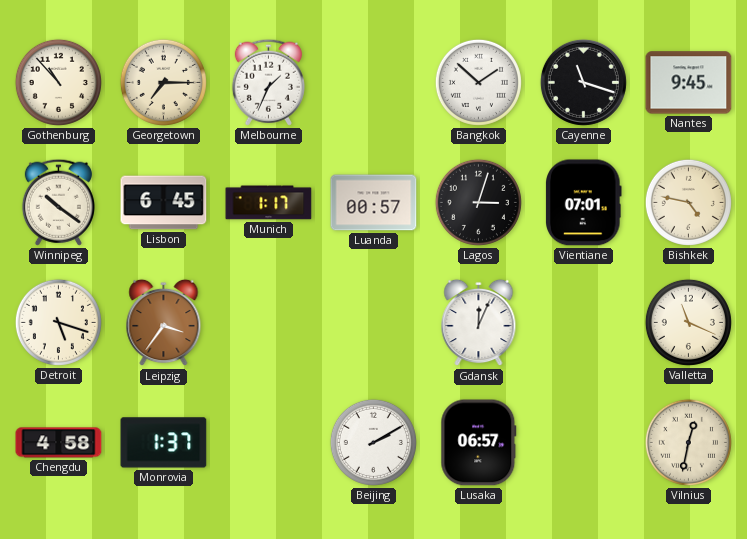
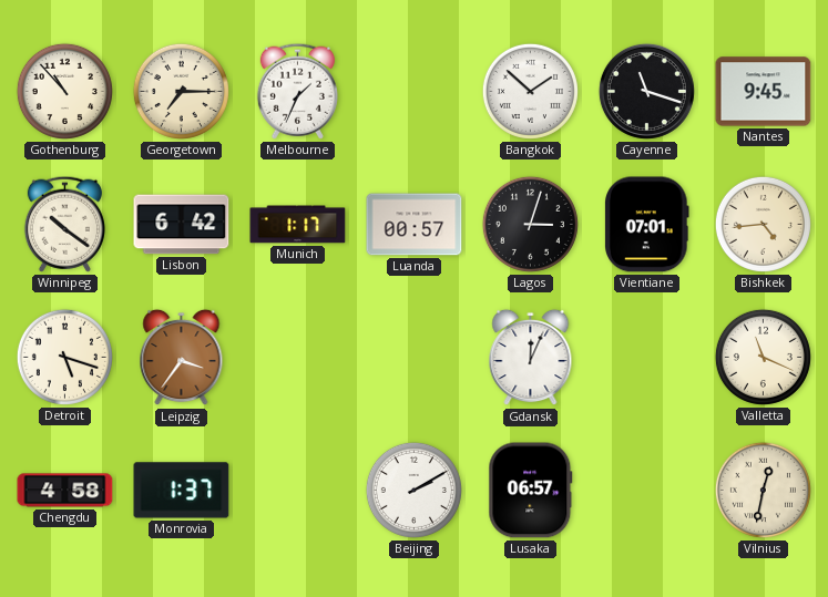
Lisbon: 6:45 -> 6:42 (182, 225)
Bishkek: 4:47 -> 4:44 (763, 224)
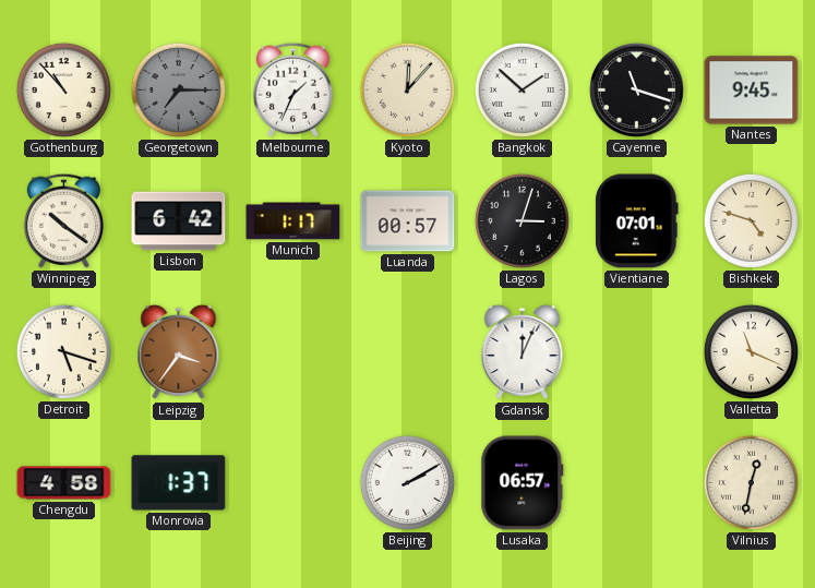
Georgetown dial: cream -> grey (178, 89)
Kyoto: none -> 12:07 (407, 89)
Bishkek: 4:44 -> 4:48 (751, 220)
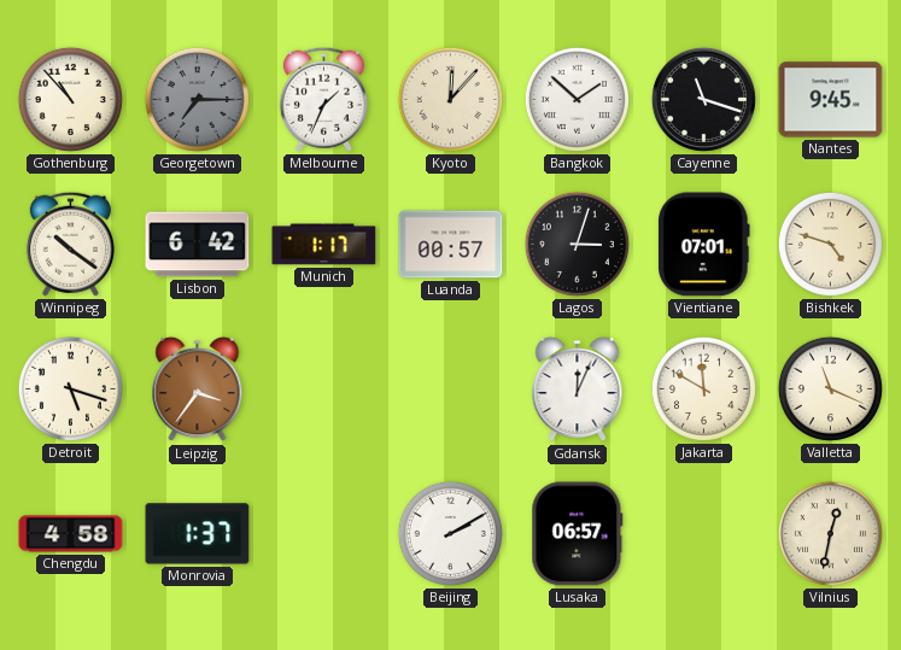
Jakarta: none -> 11:50 (703, 388)
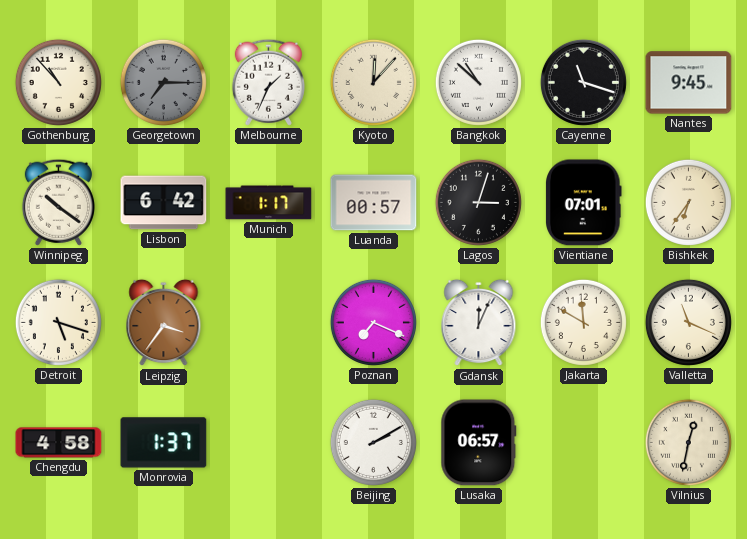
Bangkok: 1:52 -> 10:52 (478, 82)
Bishkek: 4:48 -> 6:36 (688, 202)
Poznan: none -> 7:19 (373, 322)
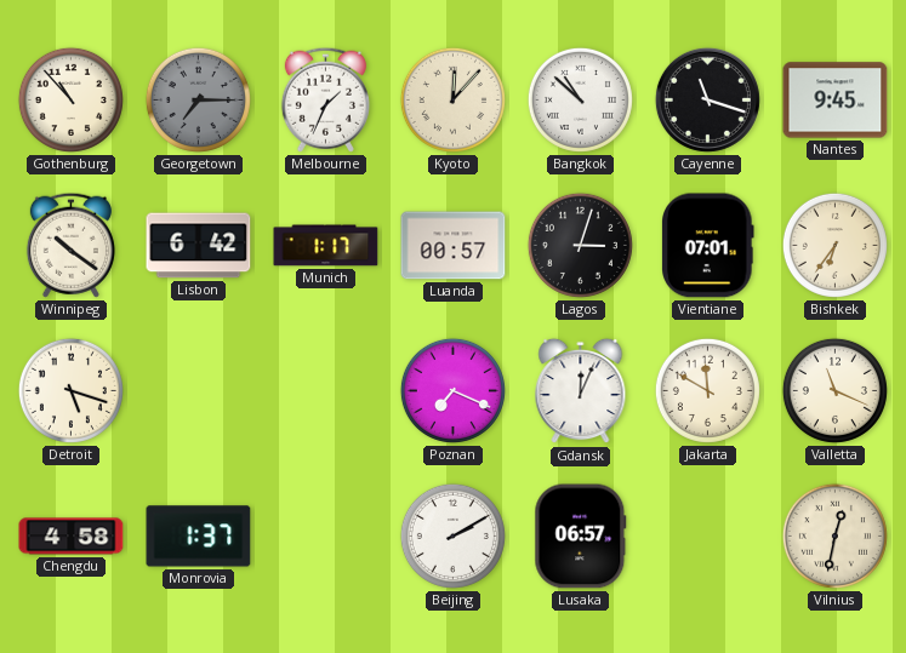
Leipzig: 3:36 -> none (164, 323)
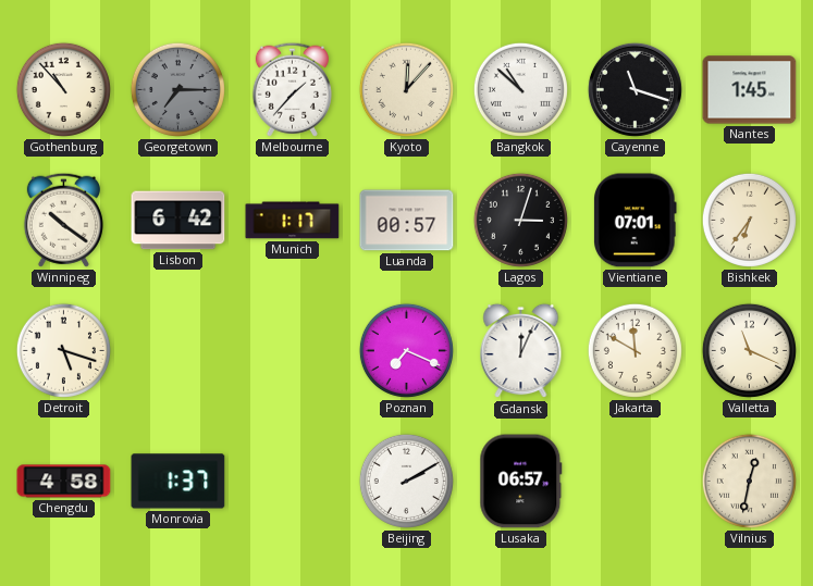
Melbourne: 1:34 -> 1:37 (292, 89)
Nantes: 9:45 -> 1:45 (750, 90)
